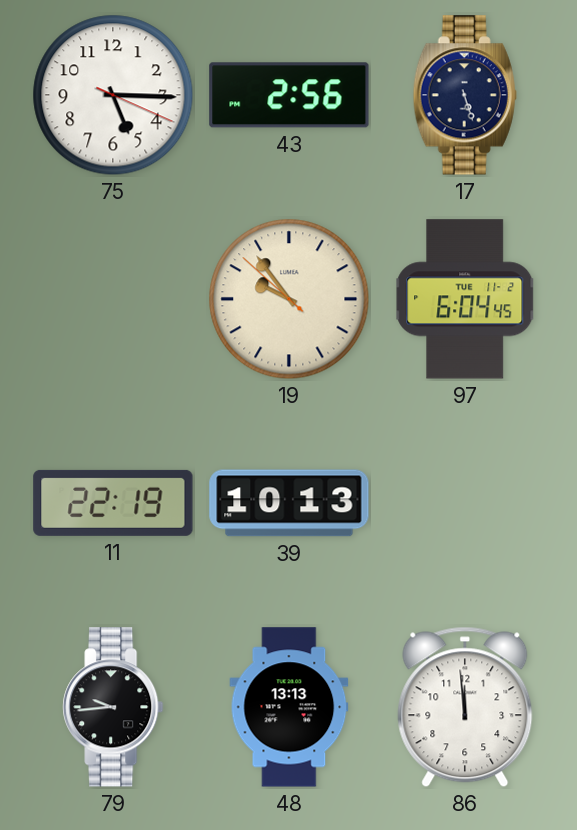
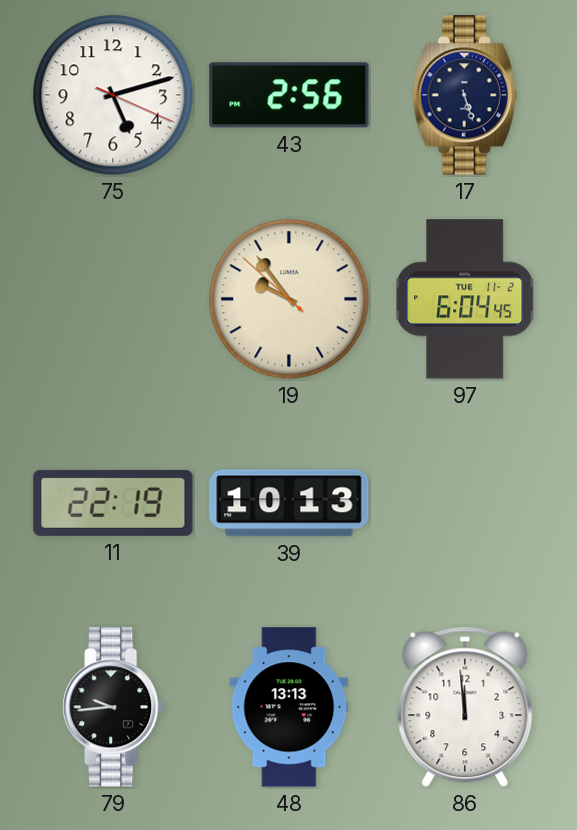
75: 5:15 -> 5:12 (113, 95)
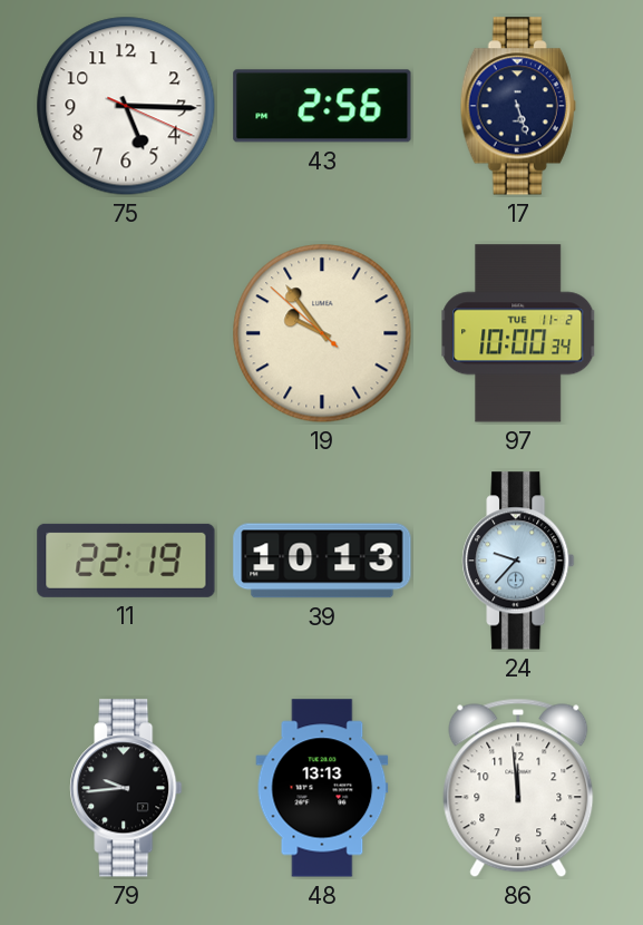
75: 5:12 -> 5:15 (126, 106)
97: 6:04 -> 10:00 (518, 333)
24: none -> 9:37 (518, 561)
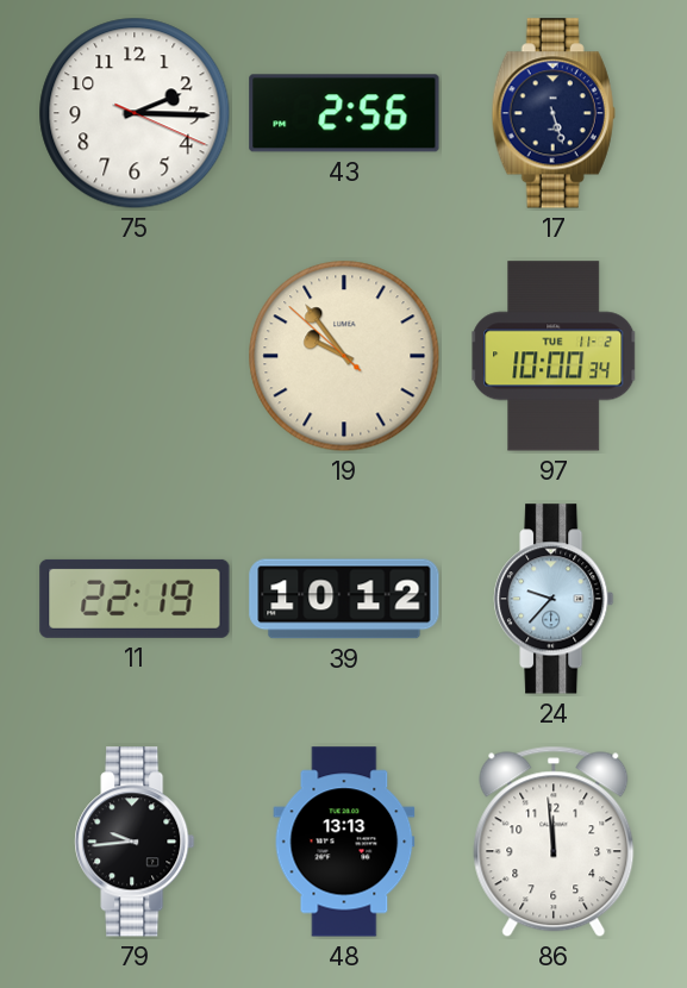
75: 5:15 -> 2:15 (135, 113)
39: 10:13 -> 10:12 (344, 599)
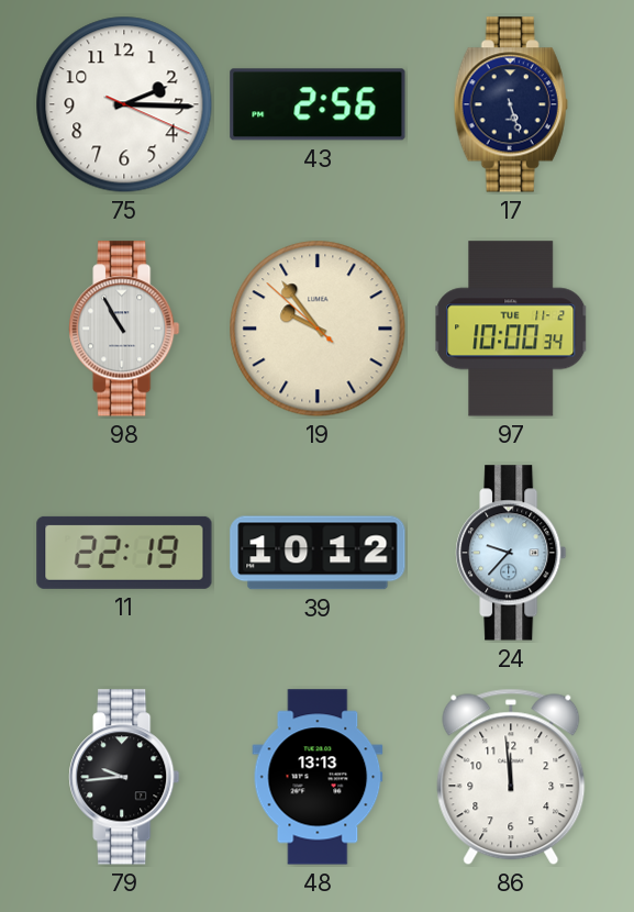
98: none -> 10:55 (124, 329)
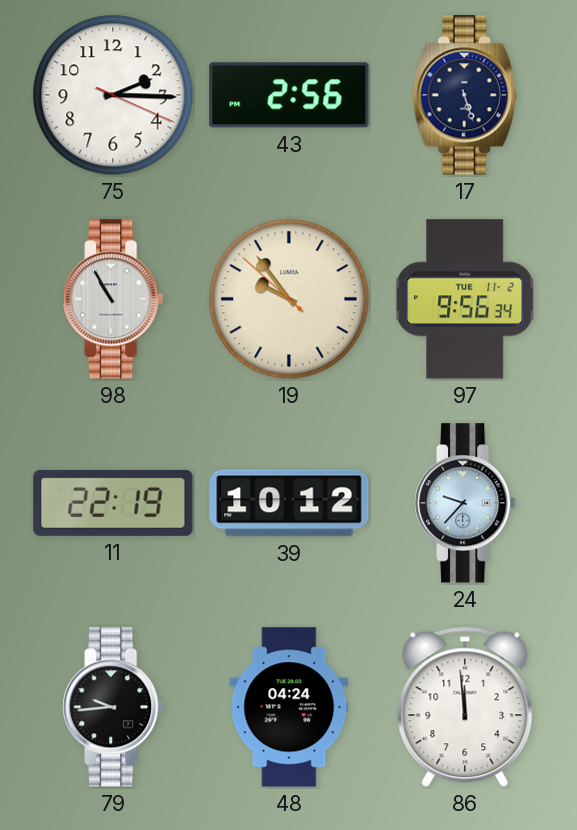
97: 10:00 -> 9:56 (465, 299)
48: 13:13 -> 04:24 (289, 707)
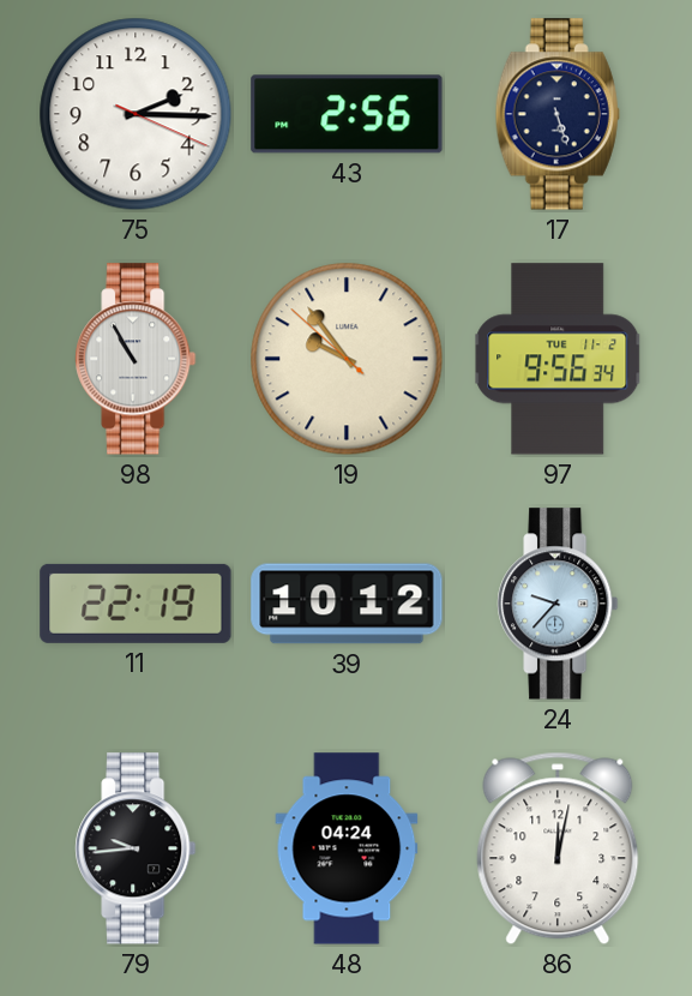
86: 11:59 -> 12:02 (558, 848)
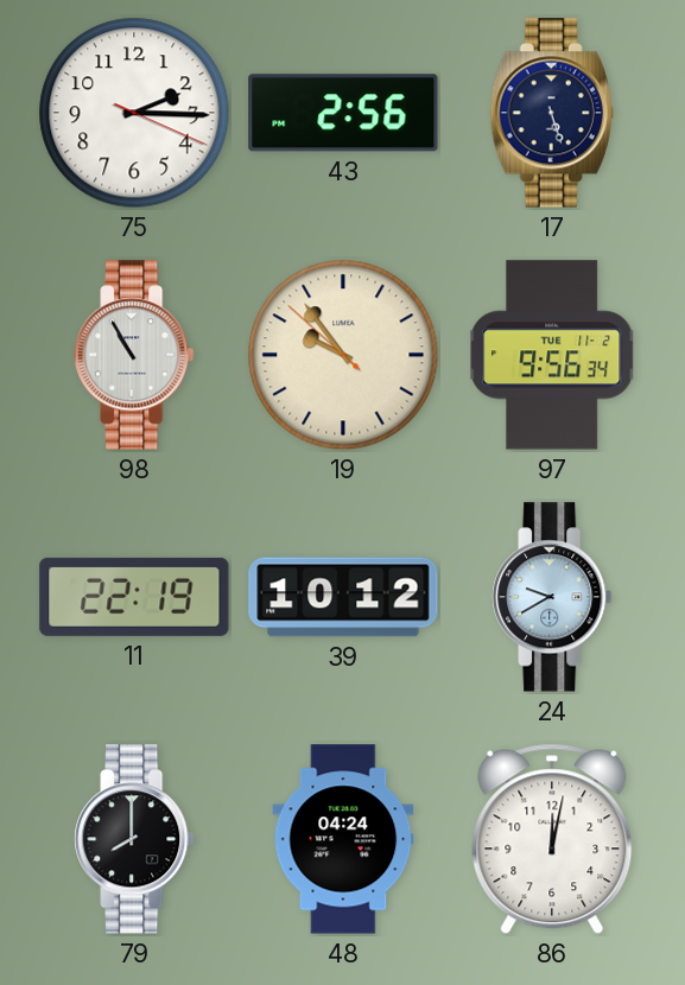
24: 9:37 -> 9:40 (552, 597)
79: 9:44 -> 8:00 (134, 839)
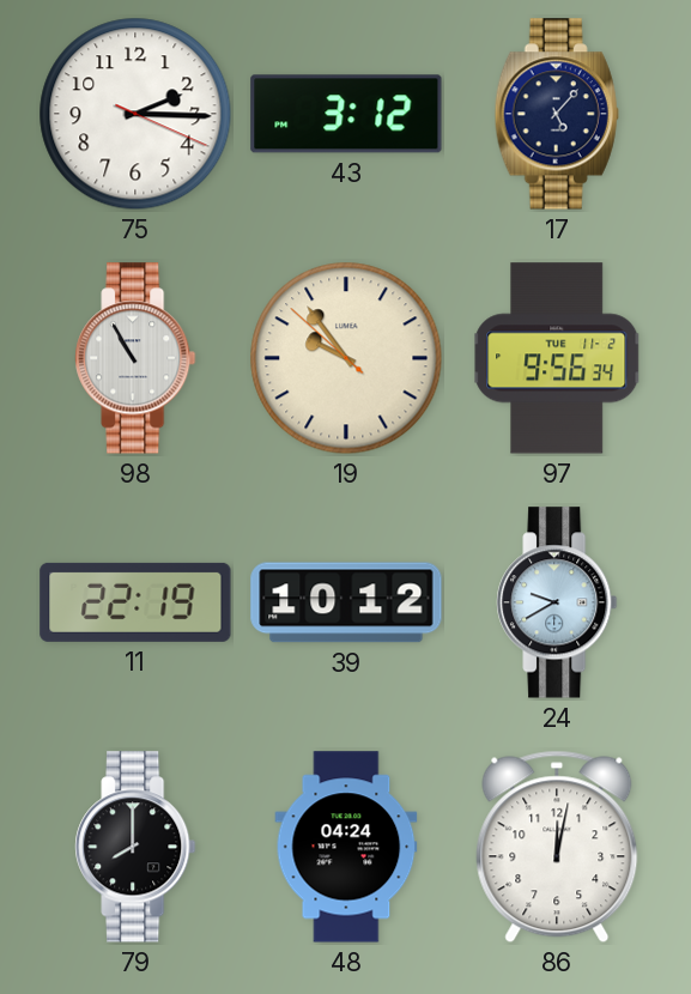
43: 2:56 -> 3:12 (346, 114)
17: 5:27 -> 5:07 (557, 114)
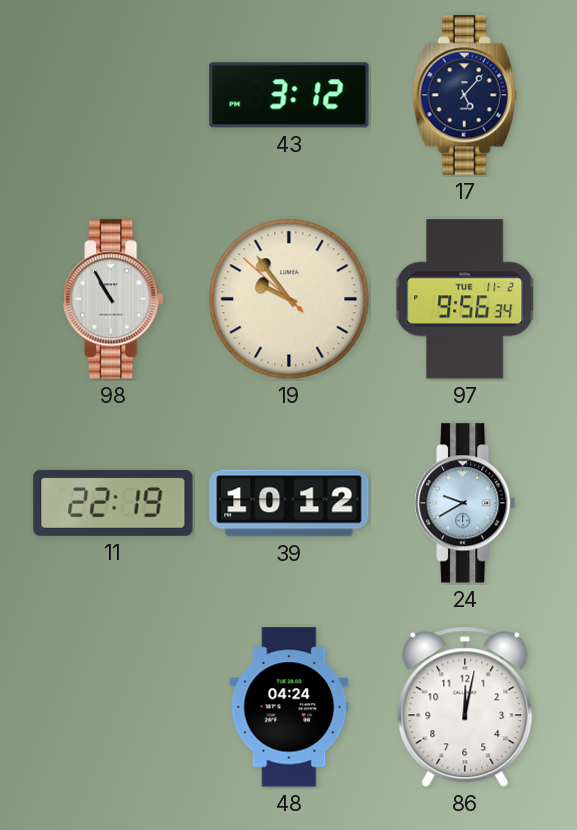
75: 2:15 -> none (135, 114)
79: 8:00 -> none (135, 847)
